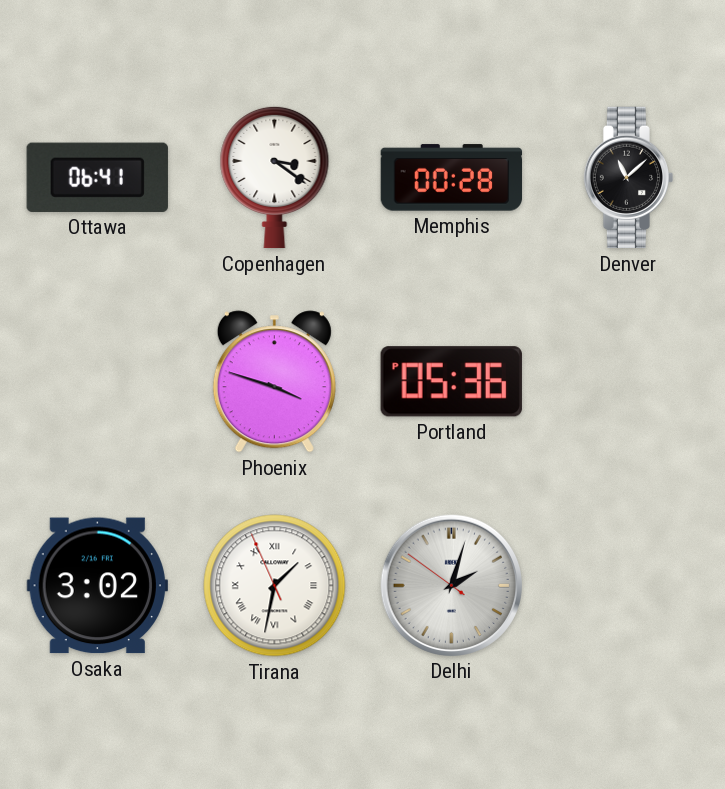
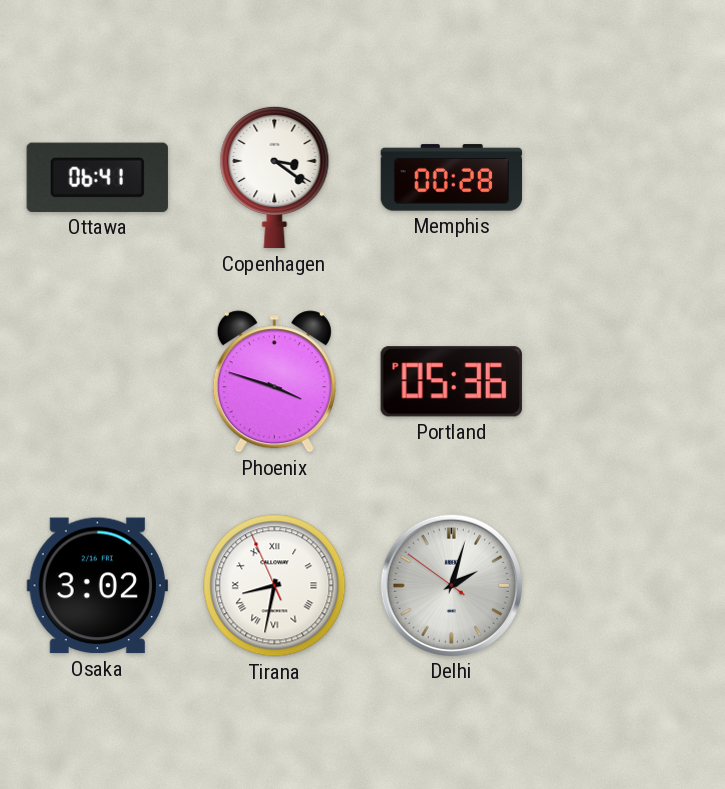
Denver: 11:08 -> none (629, 178)
Tirana: 1:31 -> 8:31 (275, 586)
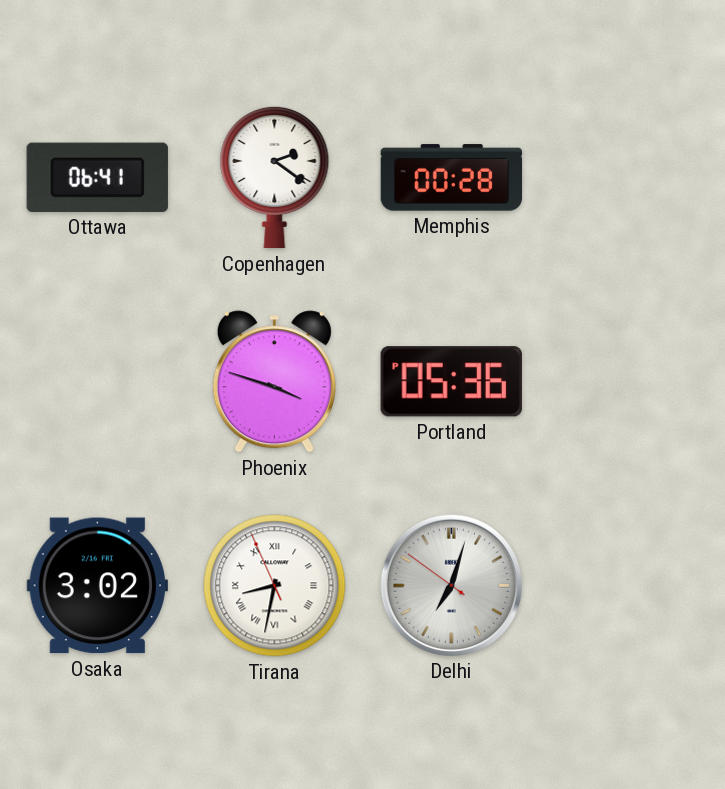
Copenhagen: 3:21 -> 2:21 (275, 177)
Delhi: 2:02 -> 7:02 (451, 585)
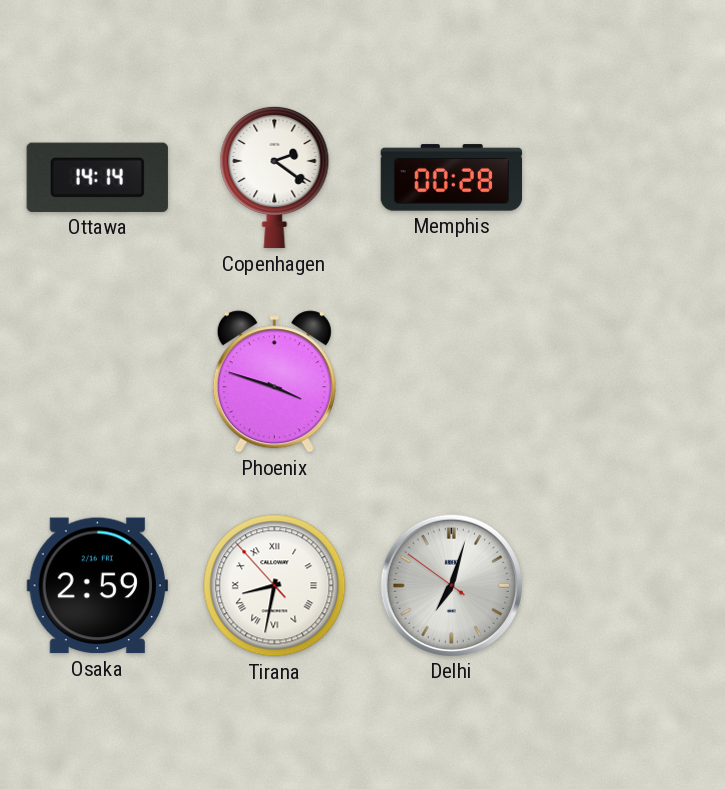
Ottawa: 06:41 -> 14:14 (97, 177)
Portland: 05:36 -> none (451, 382)
Osaka: 3:02 -> 2:59 (97, 586)
Tirana: 8:31:56 -> 8:31:53 (275, 586)
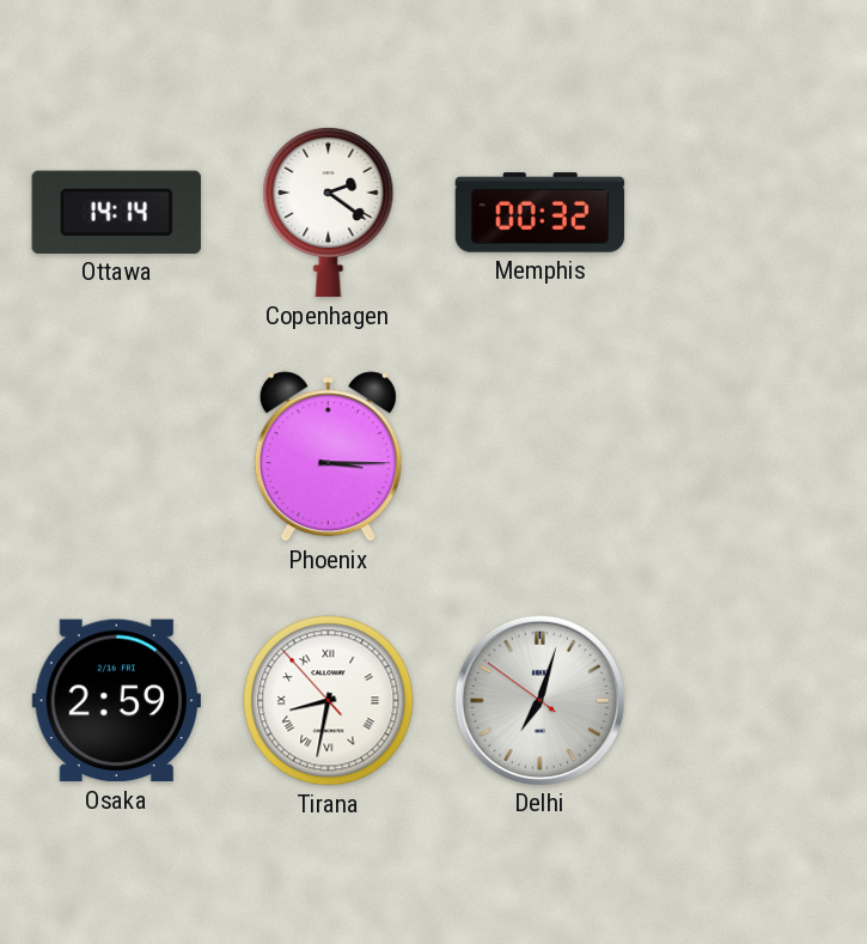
Memphis: 00:28 -> 00:32 (541, 213)
Phoenix: 3:48 -> 3:15 (328, 457)
